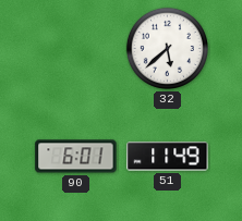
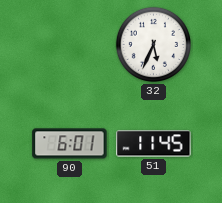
32: 5:38 -> 5:34 (153, 44)
51: 11:49 -> 11:45 (154, 144)
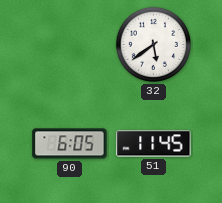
32: 5:34 -> 5:39 (153, 44)
90: 6:01 -> 6:05 (70, 144)
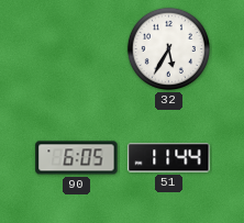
32: 5:39 -> 5:35 (168, 48)
51: 11:45 -> 11:44 (169, 158)
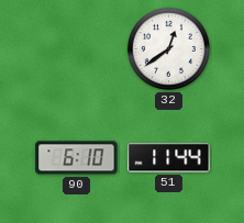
32: 5:35 -> 12:39 (168, 48)
90: 6:05 -> 6:10 (77, 158)
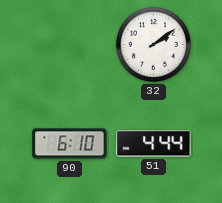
32: 12:39 -> 2:09 (153, 44)
51: 11:44 -> 4:44 (154, 144)
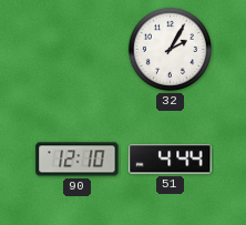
32: 2:09 -> 2:05 (170, 49)
90: 6:10 -> 12:10 (78, 160)
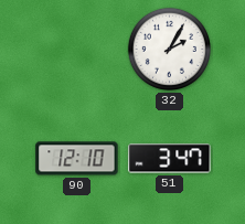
51: 4:44 -> 3:47 (170, 159)
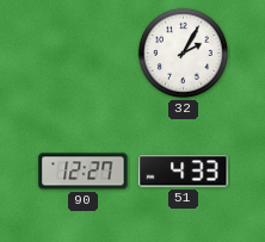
90: 12:10 -> 12:27 (84, 172)
51: 3:47 -> 4:33 (184, 172)
